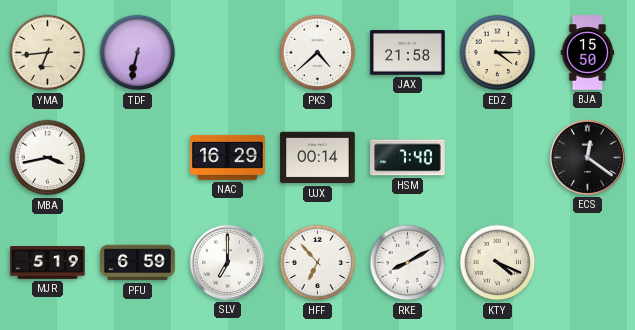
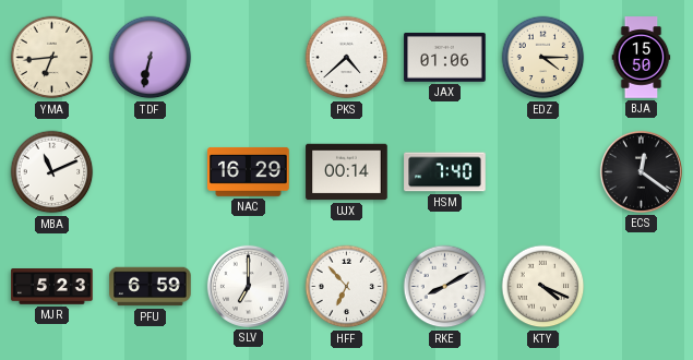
JAX: 21:58 -> 01:06 (445, 58)
MBA: 3:43 -> 11:11 (52, 172)
MJR: 5:19 -> 5:23 (52, 287)
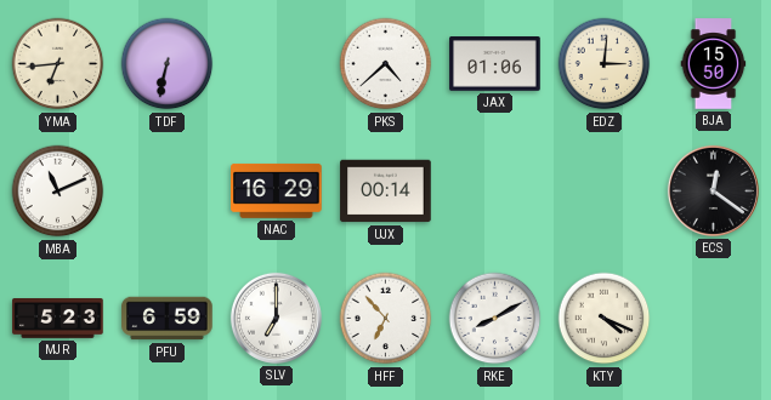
EDZ: 4:15 -> 3:01 (605, 64)
HSM: 7:40 -> none (445, 172)
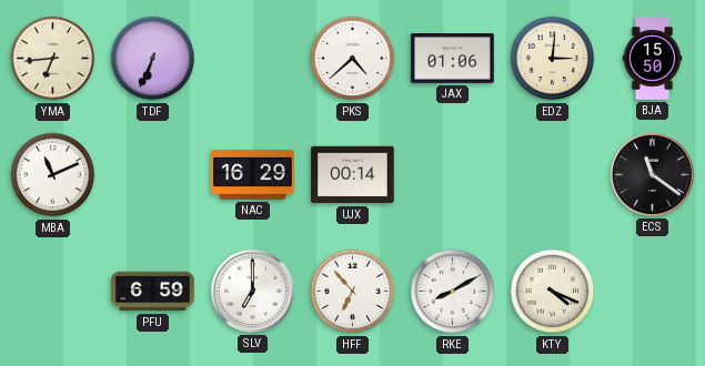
TDF: 6:32 -> 6:34 (153, 59)
ECS: 12:21 -> 11:21 (652, 174)
MJR: 5:23 -> none (58, 319)
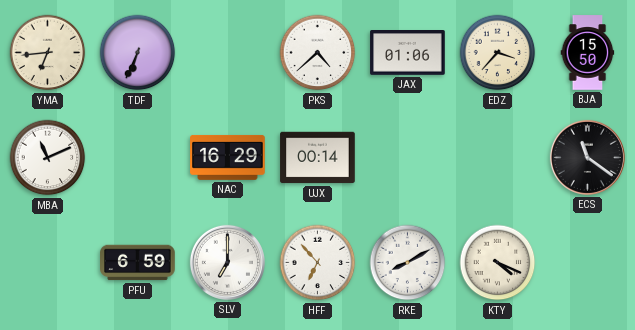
EDZ: 3:01 -> 3:37 (498, 53)
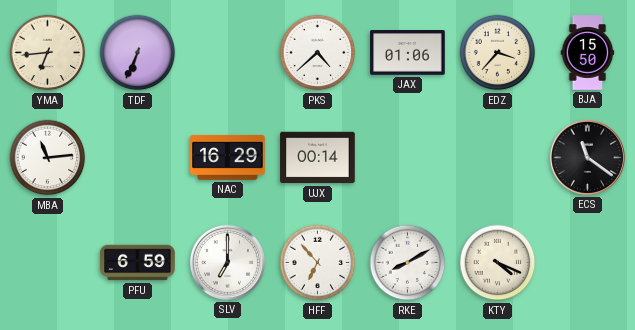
MBA: 11:11 -> 11:14 (48, 158)
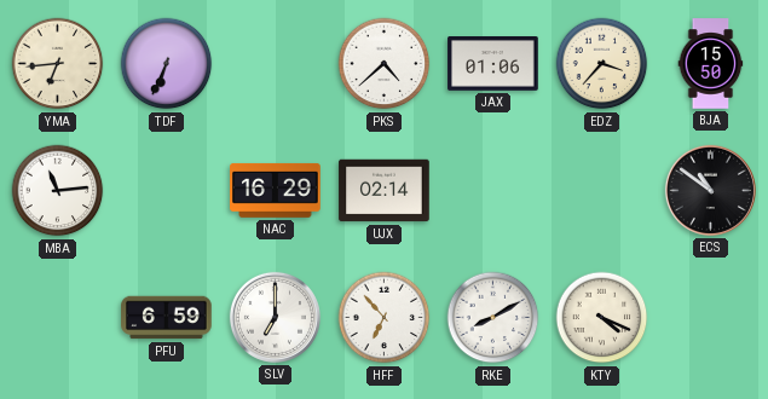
UJX: 00:14 -> 02:14 (385, 191)
ECS: 11:21 -> 10:51 (710, 190)
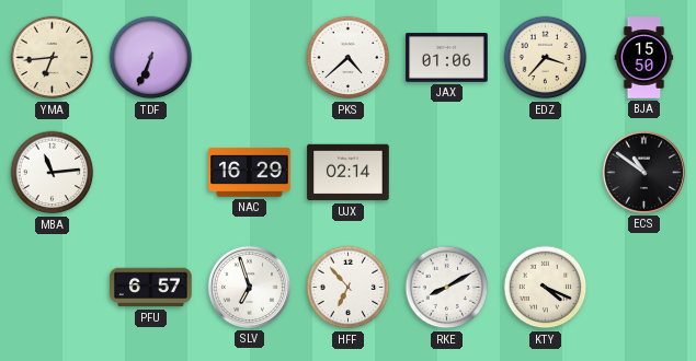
PFU: 6:59 -> 6:57 (151, 288)
SLV: 7:00 -> 6:57 (249, 287)
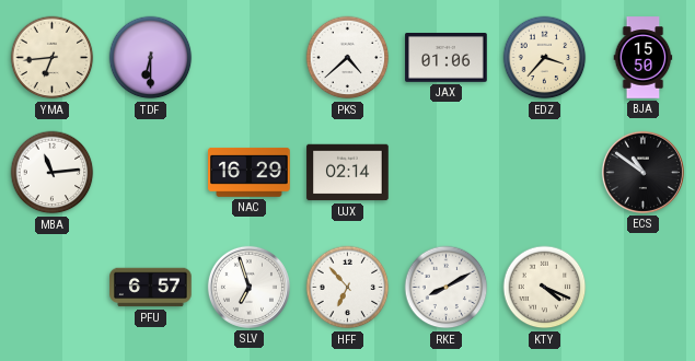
TDF: 6:34 -> 6:30 (151, 58)
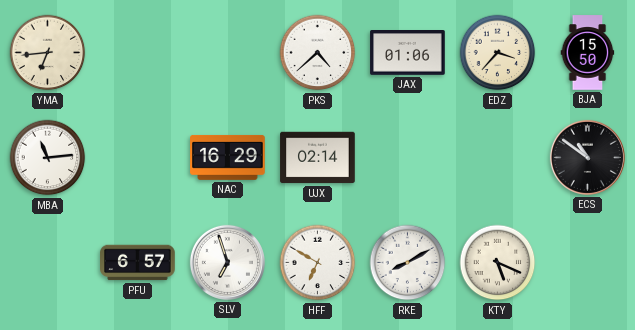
TDF: 6:30 -> none (151, 58)
HFF: 6:53 -> 6:50 (318, 263)
KTY: 4:19 -> 5:19 (498, 263)
